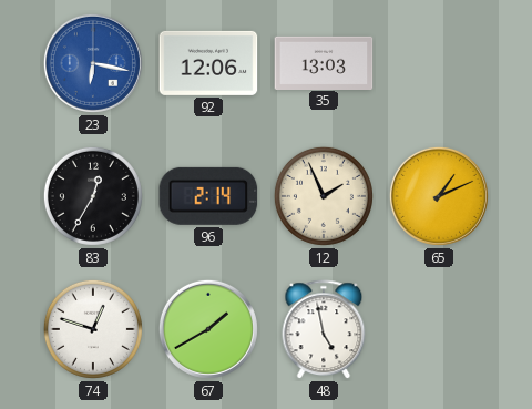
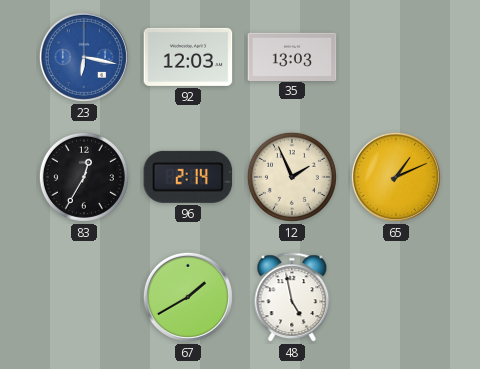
92: 12:06 -> 12:03 (188, 57)
74: 12:48 -> none (93, 329)
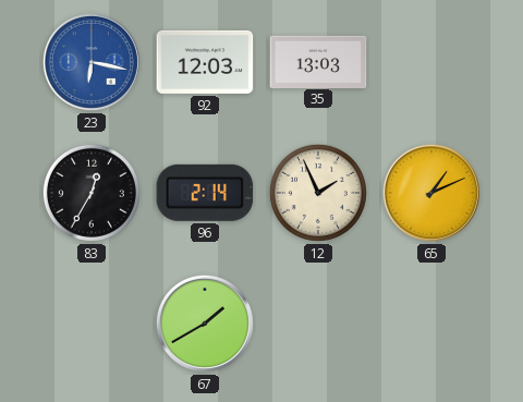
48: 4:58 -> none (292, 298)
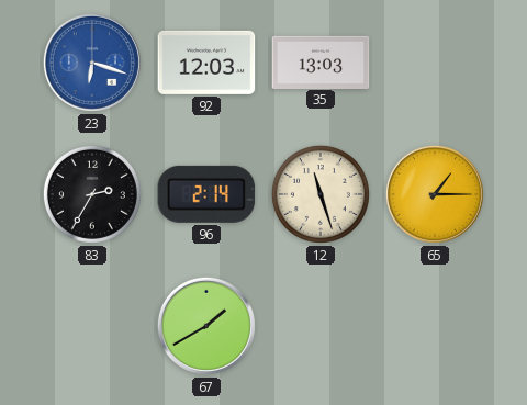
23: 6:17 -> 6:18 (92, 63)
83: 12:35 -> 2:35 (92, 194)
12: 1:56 -> 11:27 (321, 194)
65: 1:11 -> 1:15 (435, 194)
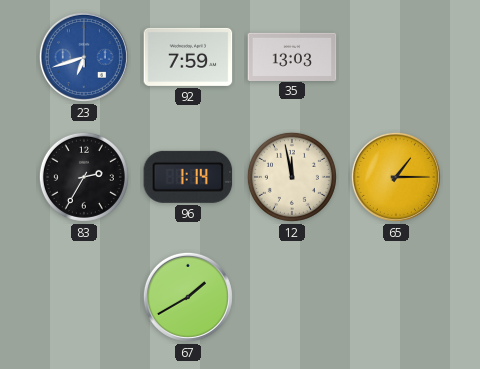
23: 6:18 -> 6:42 (84, 57)
92: 12:03 -> 7:59 (188, 57)
96: 2:14 -> 1:14 (188, 177)
12: 11:27 -> 11:58 (292, 177)
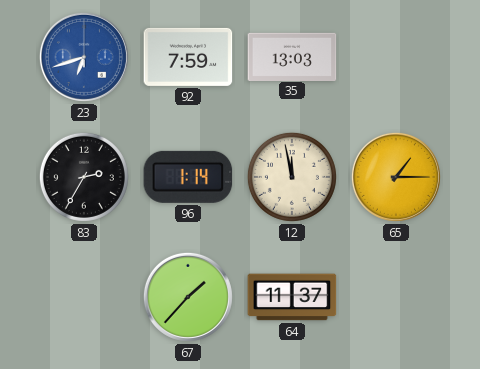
67: 1:40 -> 1:37 (188, 297)
64: none -> 11:37 (292, 297)
